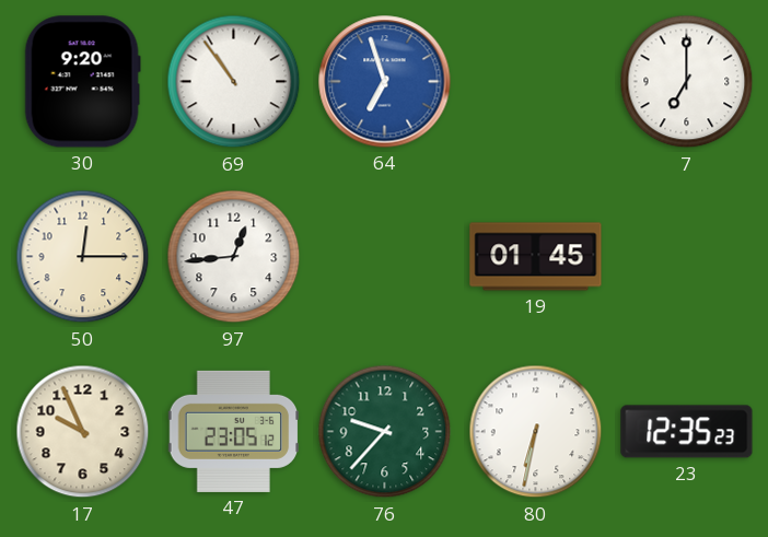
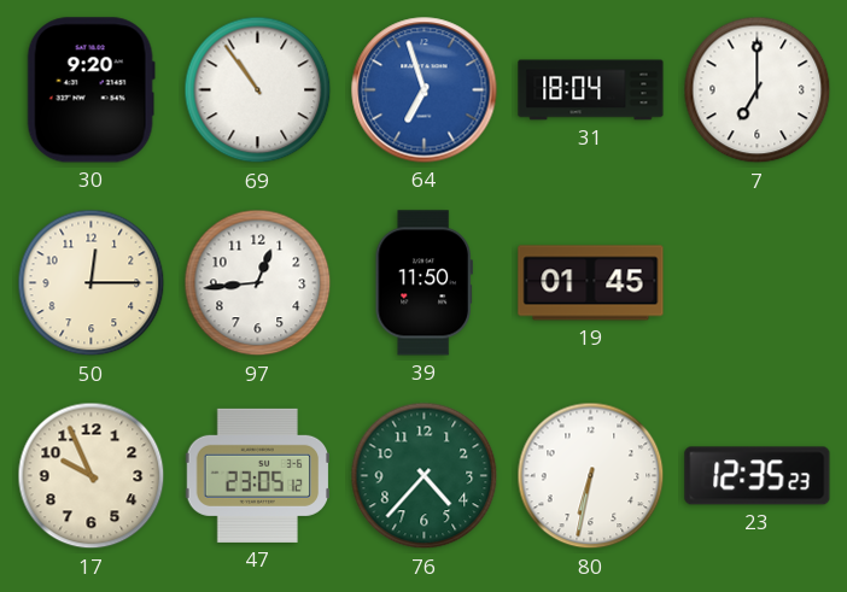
31: none -> 18:04 (591, 90)
39: none -> 11:50 (423, 283)
76: 9:37 -> 4:37 (425, 476)
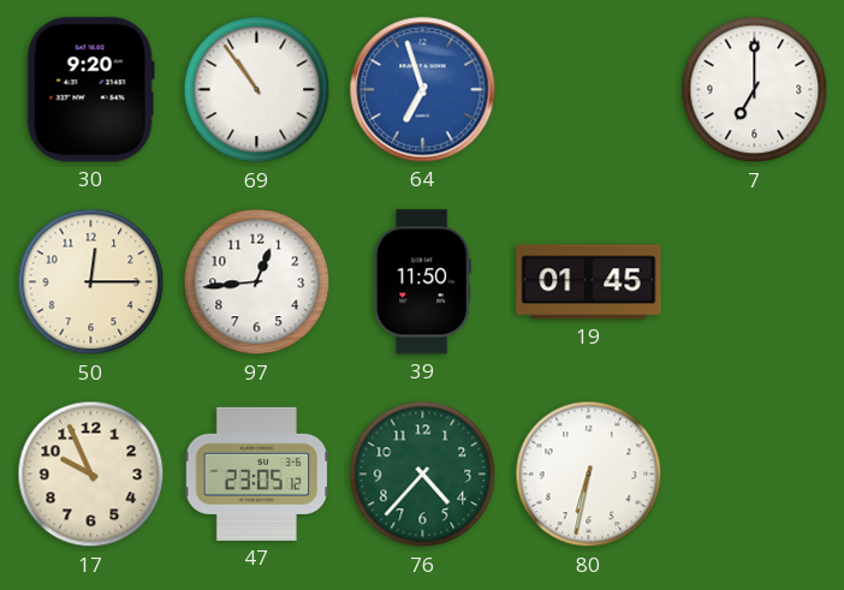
31: 18:04 -> none (591, 90)
23: 12:35 -> none (758, 476)
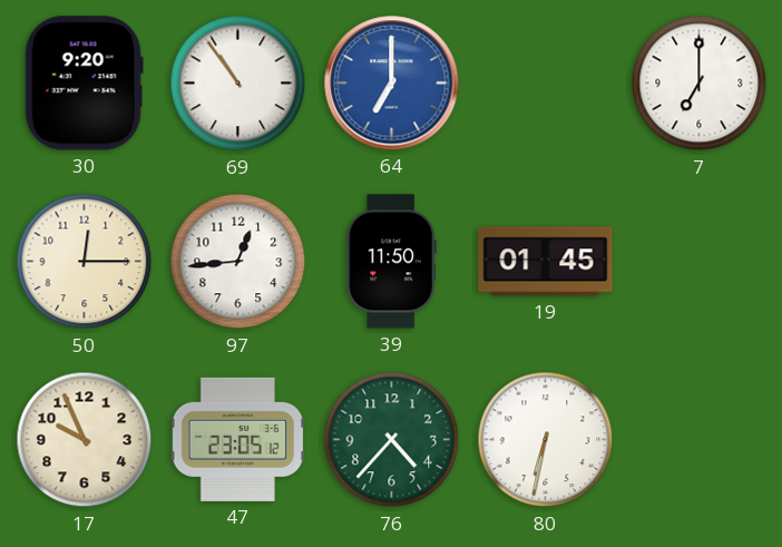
64: 6:57 -> 7:00 (392, 84)
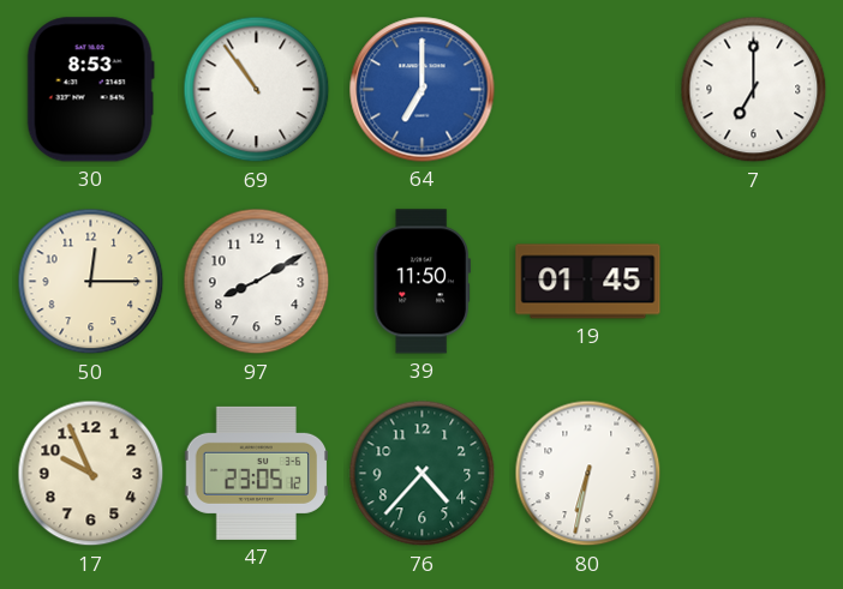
30: 9:20 -> 8:53 (90, 90)
97: 12:44 -> 8:10 (257, 282)
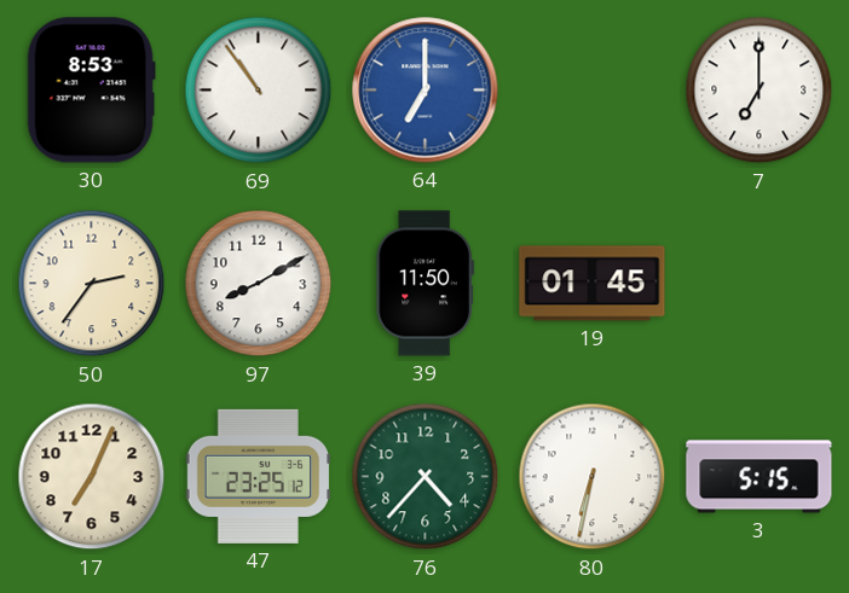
50: 12:15 -> 2:36 (92, 284)
17: 9:56 -> 7:04 (92, 477)
47: 23:05 -> 23:25 (259, 476)
3: none -> 5:15 (760, 477)
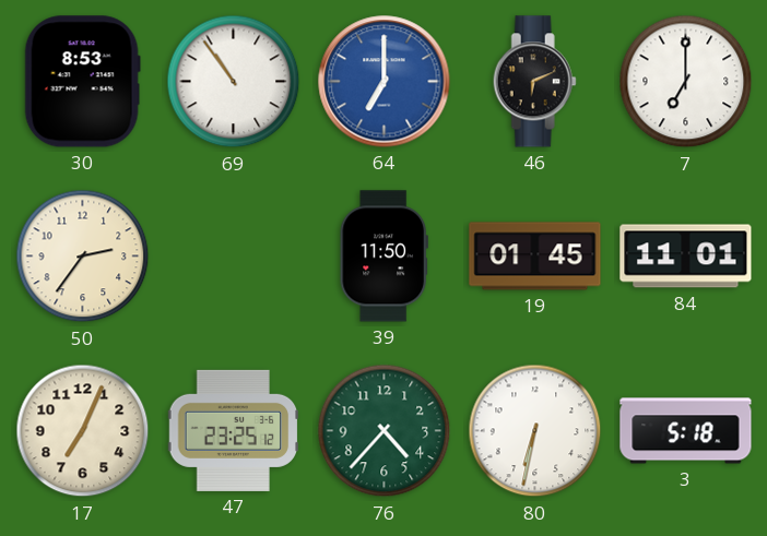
46: none -> 6:11 (534, 82)
97: 8:10 -> none (259, 284)
84: none -> 11:01 (686, 257)
3: 5:15 -> 5:18 (686, 431)
